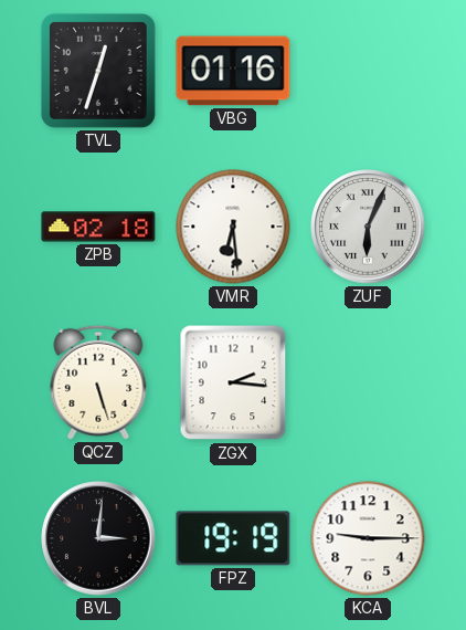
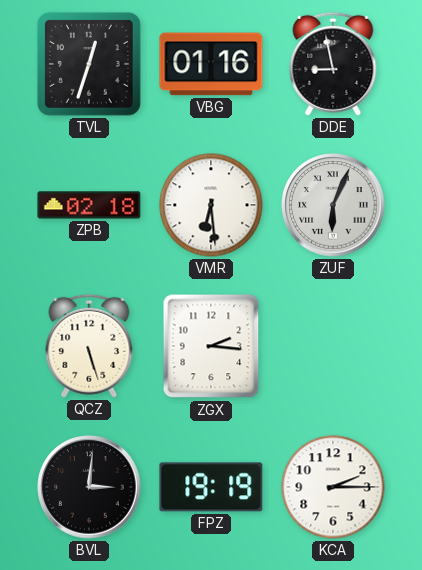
DDE: none -> 8:58 (333, 64)
KCA: 9:15 -> 2:15 (333, 487)
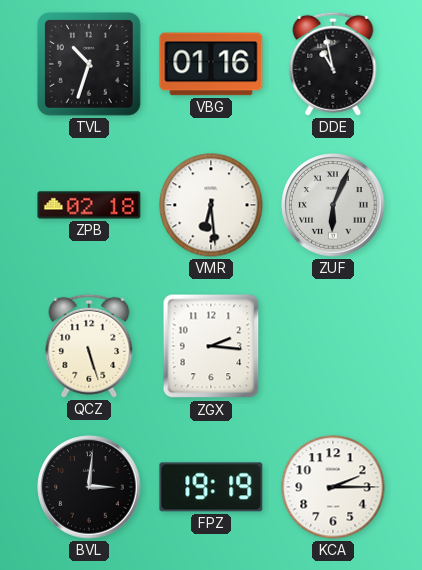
TVL: 12:33 -> 10:33 (89, 64)
DDE: 8:58 -> 10:58 (333, 64)
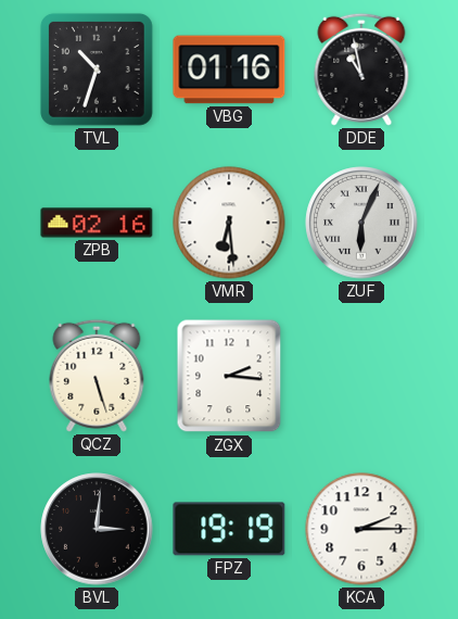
ZPB: 02:18 -> 02:16 (97, 223)
